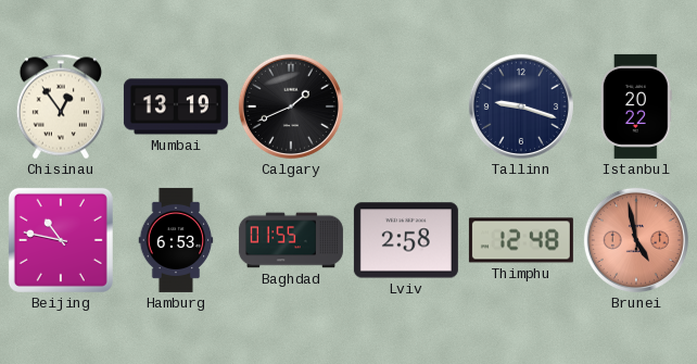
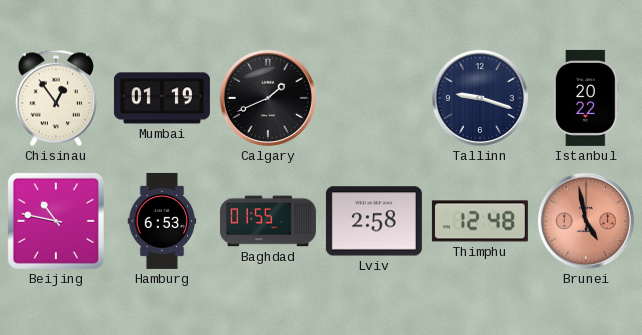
Mumbai: 13:19 -> 01:19 (162, 98)
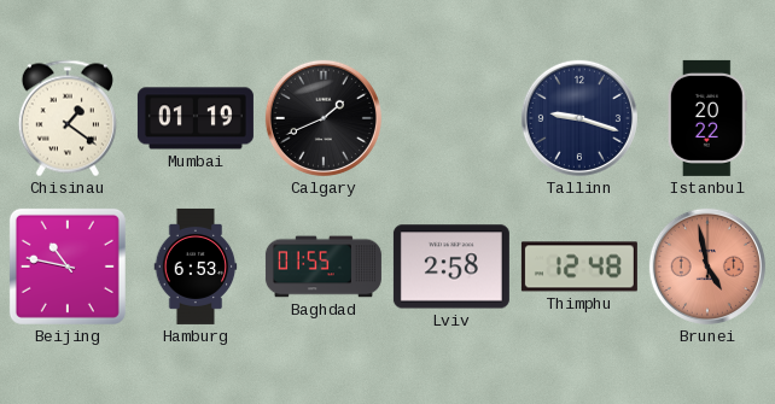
Chisinau: 12:54 -> 1:21 (68, 118)
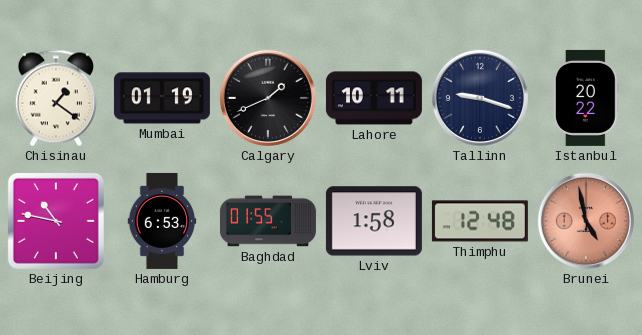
Lahore: none -> 10:11 (374, 98)
Lviv: 2:58 -> 1:58 (374, 221)
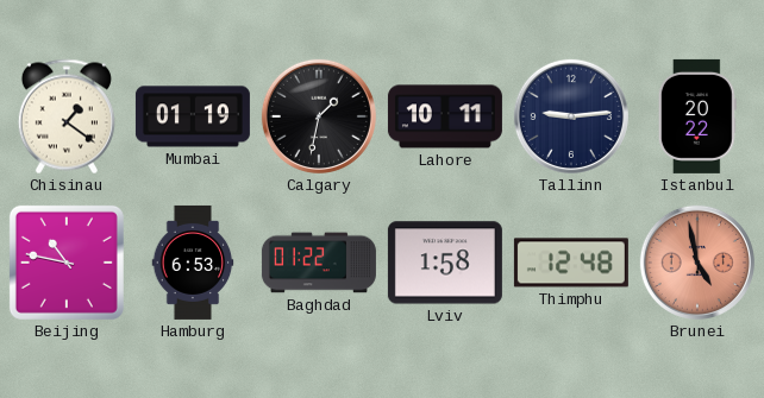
Calgary: 1:41 -> 1:32 (319, 116)
Tallinn: 9:18 -> 9:14 (571, 116)
Baghdad: 01:55 -> 01:22 (319, 263)
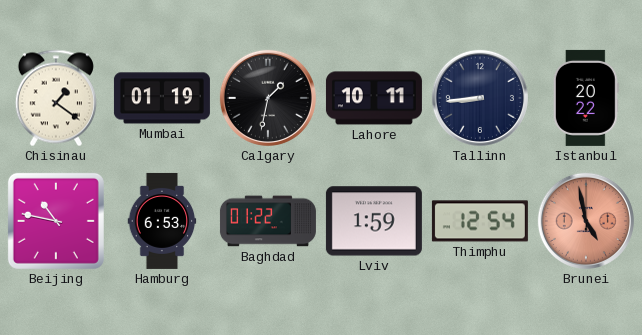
Tallinn: 9:14 -> 8:44 (480, 98)
Lviv: 1:58 -> 1:59 (374, 221)
Thimphu: 12:48 -> 12:54 (480, 221)
